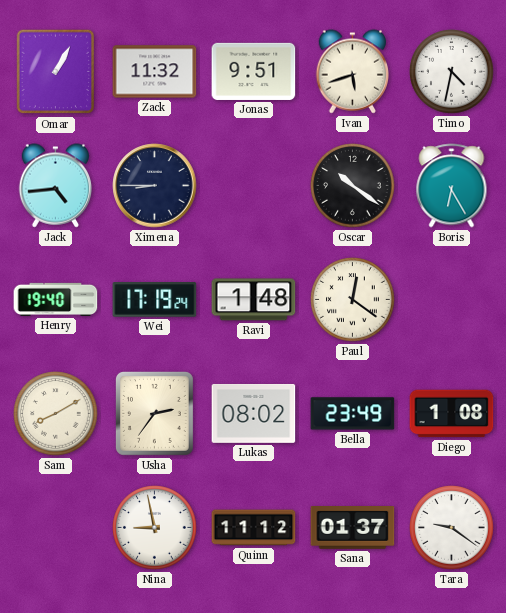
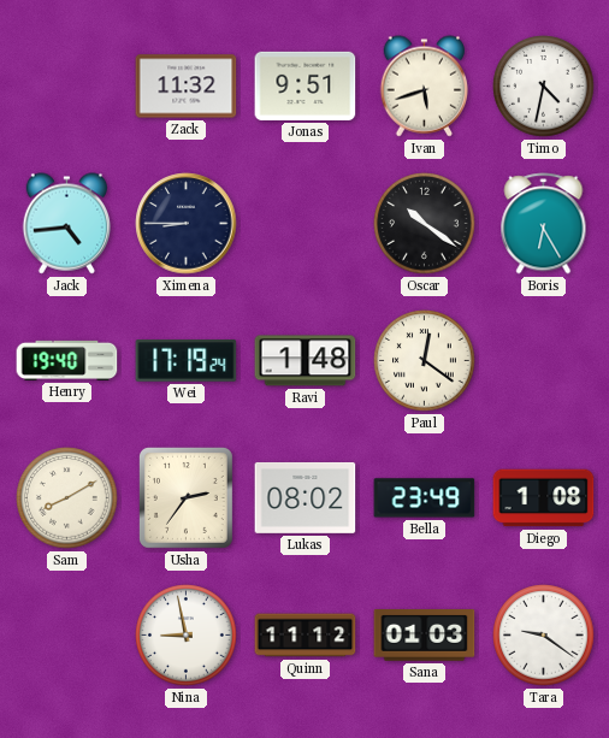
Omar: 1:05 -> none (56, 72)
Sana: 01:37 -> 01:03 (425, 636)
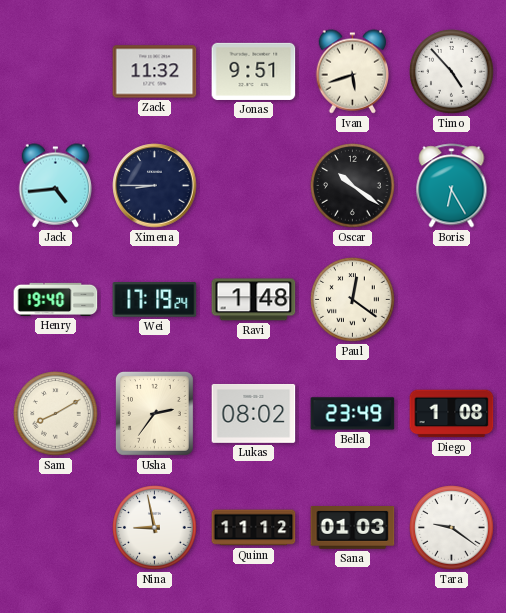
Timo: 4:32 -> 4:53 (452, 72)
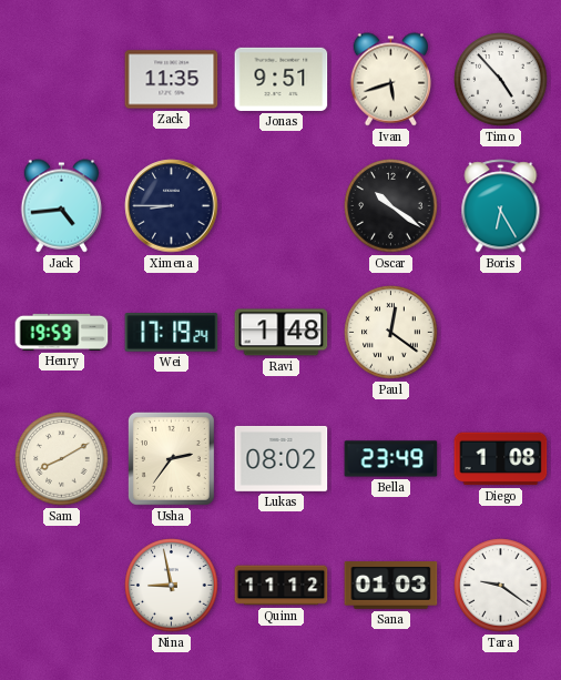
Zack: 11:32 -> 11:35 (172, 80)
Henry: 19:40 -> 19:59 (62, 332)
